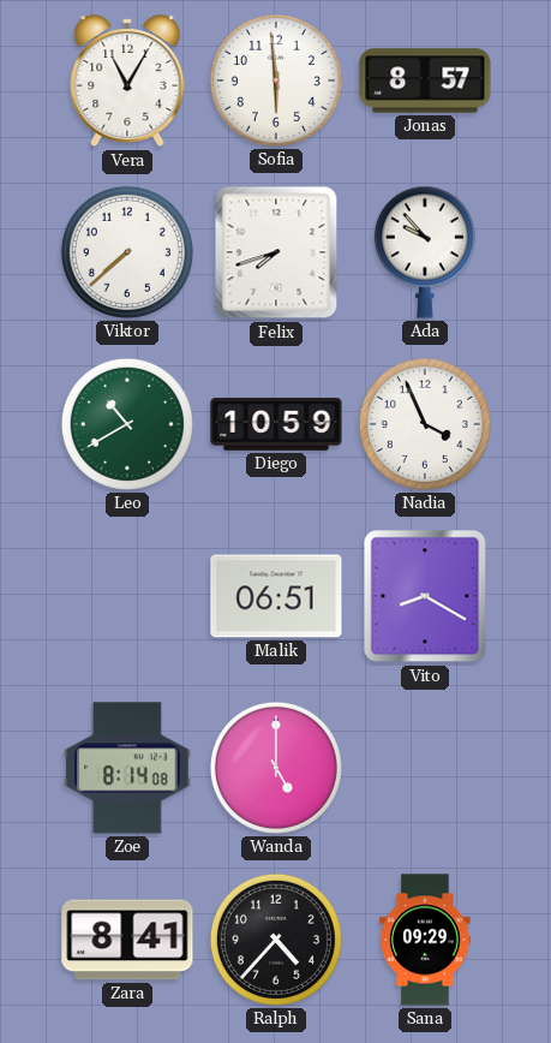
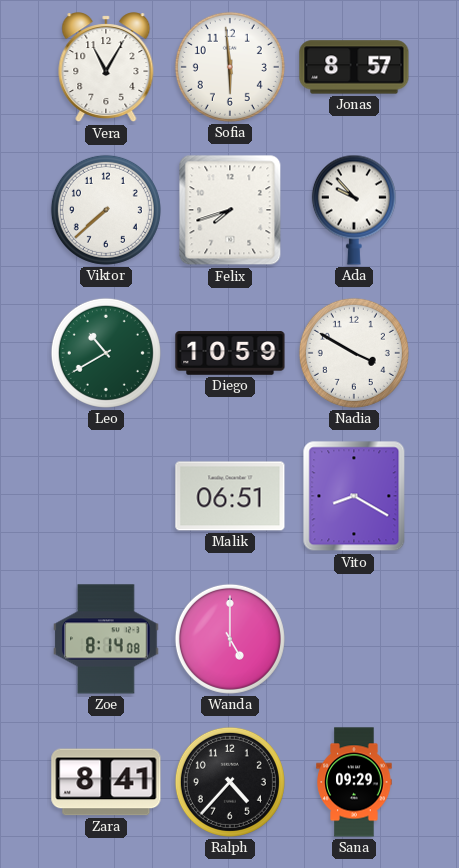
Nadia: 3:56 -> 3:50 (354, 353)
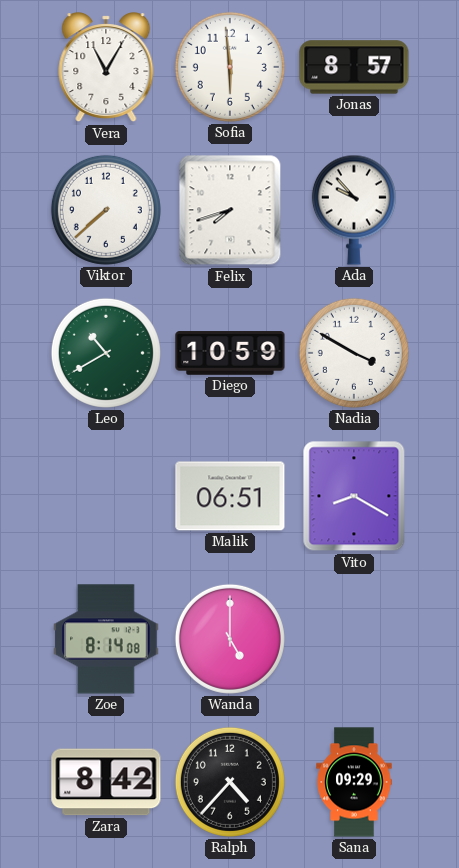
Zara: 8:41 -> 8:42 (106, 782)
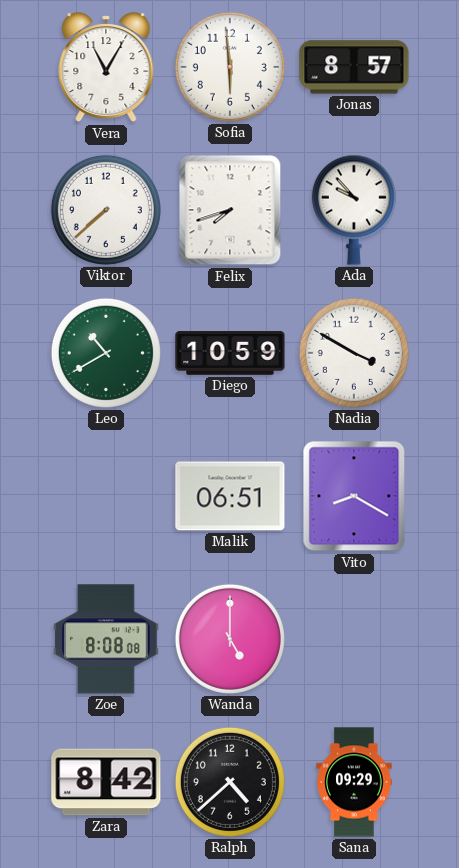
Zoe: 8:14 -> 8:08 (106, 639)
Ralph: 4:37 -> 4:38 (230, 782)
